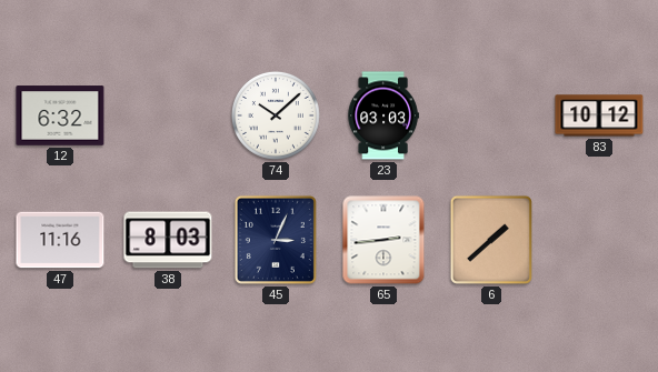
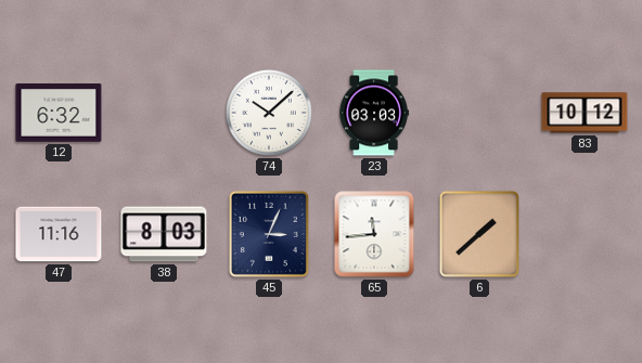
65: 2:44 -> 11:44 (374, 234)
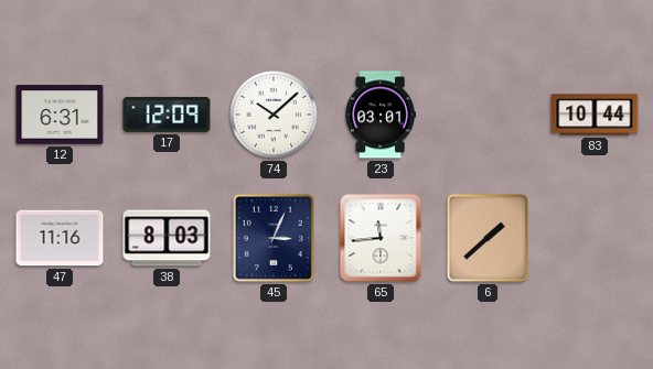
12: 6:32 -> 6:31 (60, 115)
17: none -> 12:09 (167, 115)
23: 03:03 -> 03:01 (381, 115)
83: 10:12 -> 10:44 (595, 115)
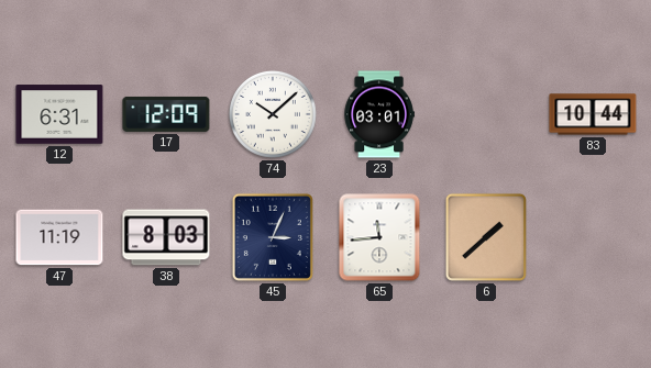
47: 11:16 -> 11:19 (59, 237)
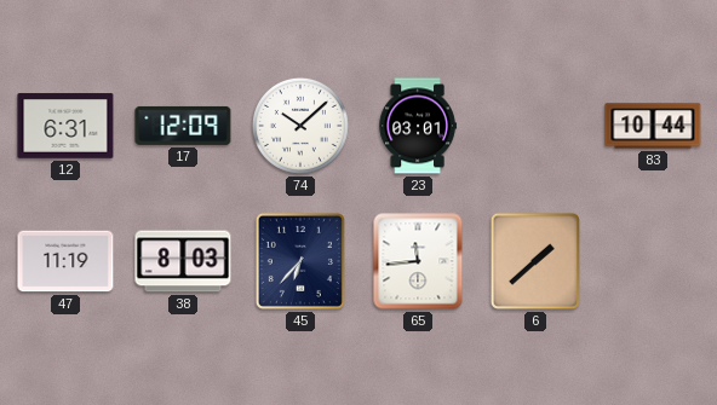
45: 3:04 -> 6:37 (300, 261)
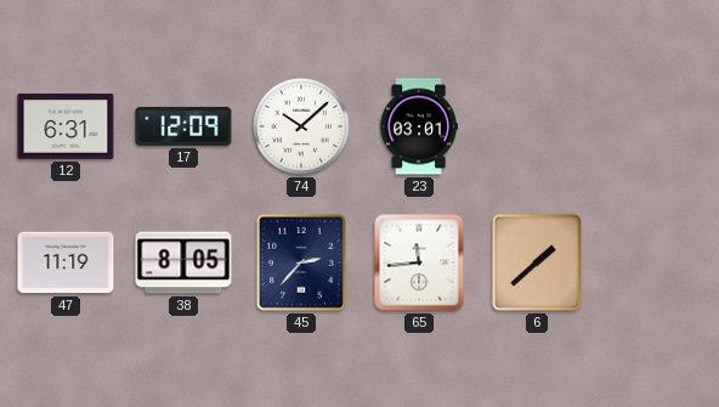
83: 10:44 -> none (653, 126)
38: 8:03 -> 8:05 (183, 262)
45: 6:37 -> 2:37 (301, 262)
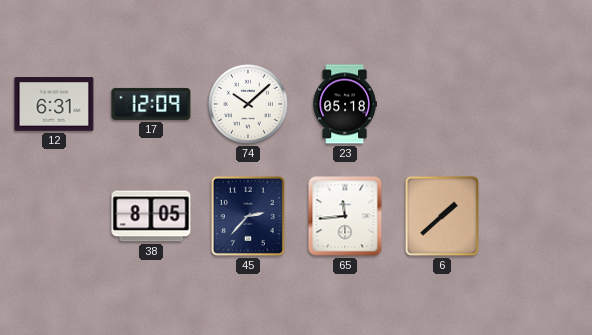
23: 03:01 -> 05:18 (345, 104)
47: 11:19 -> none (66, 262)
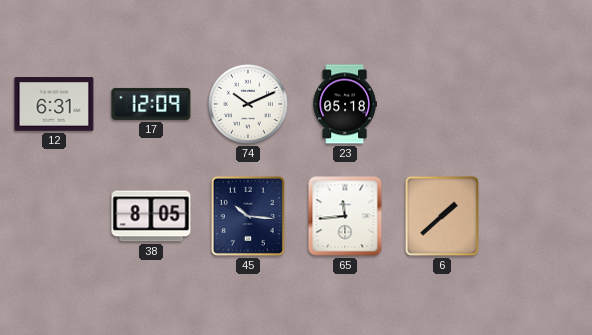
74: 10:08 -> 10:11 (248, 104)
45: 2:37 -> 10:16 (248, 216)
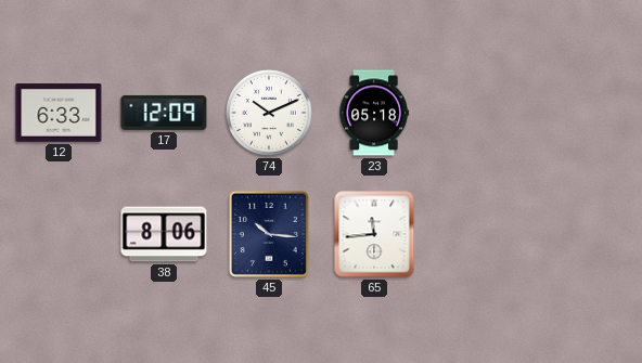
12: 6:31 -> 6:33 (59, 113)
38: 8:05 -> 8:06 (164, 234)
6: 1:38 -> none (442, 216)
